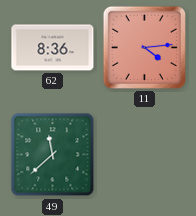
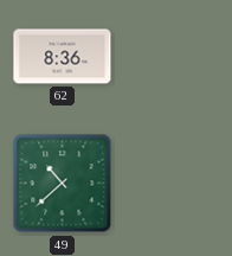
11: 4:14 -> none (144, 47)
49: 11:38 -> 10:38 (63, 184)
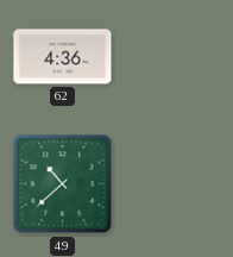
62: 8:36 -> 4:36 (63, 57)
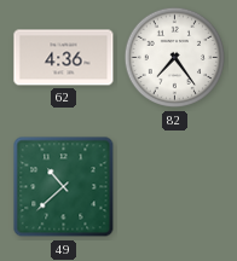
82: none -> 7:24 (175, 58)
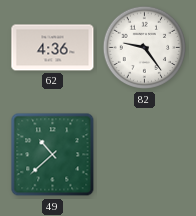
82: 7:24 -> 9:24 (145, 48)
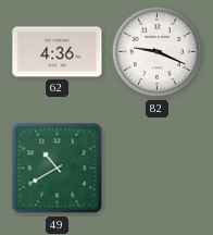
82: 9:24 -> 9:19 (158, 52)
49: 10:38 -> 10:40 (58, 169)
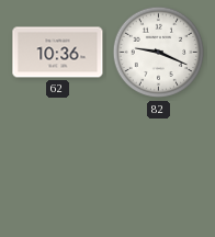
62: 4:36 -> 10:36 (58, 53)
49: 10:40 -> none (58, 169)
